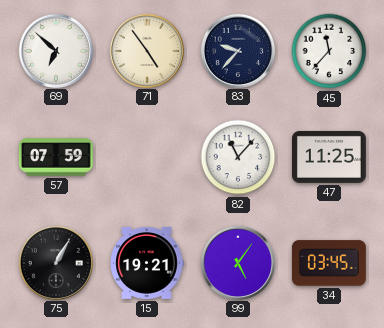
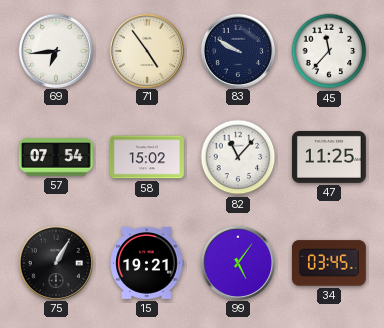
69: 6:52 -> 6:44 (55, 50)
83: 9:37 -> 9:50 (237, 50)
57: 07:59 -> 07:54 (56, 157)
58: none -> 15:02 (147, 157)
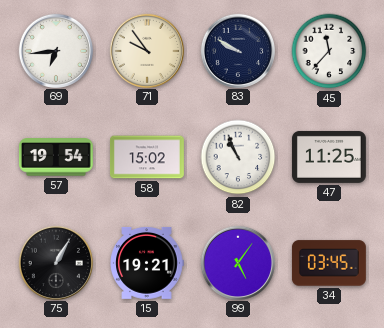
71: 4:54 -> 9:54 (146, 50)
57: 07:54 -> 19:54 (56, 157)
82: 11:07 -> 10:56 (238, 157)
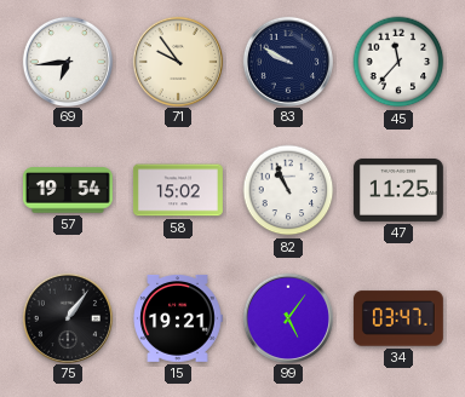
75: 1:05 -> 1:06 (67, 317)
34: 03:45 -> 03:47 (398, 318)
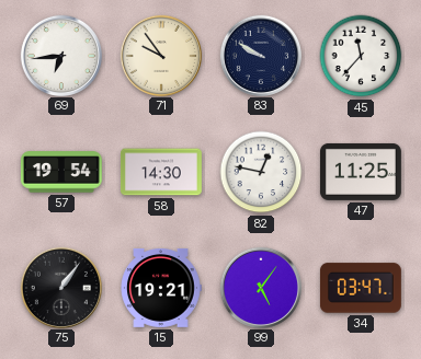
58: 15:02 -> 14:30 (161, 172)
82: 10:56 -> 12:47 (261, 172)
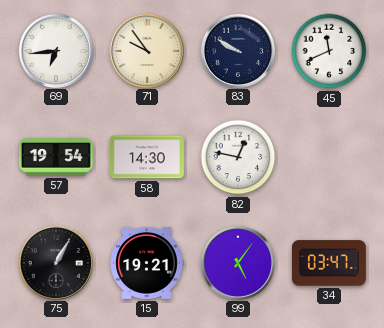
45: 11:37 -> 11:41 (329, 51)
47: 11:25 -> none (361, 172)
75: 1:06 -> 1:05 (55, 262)
